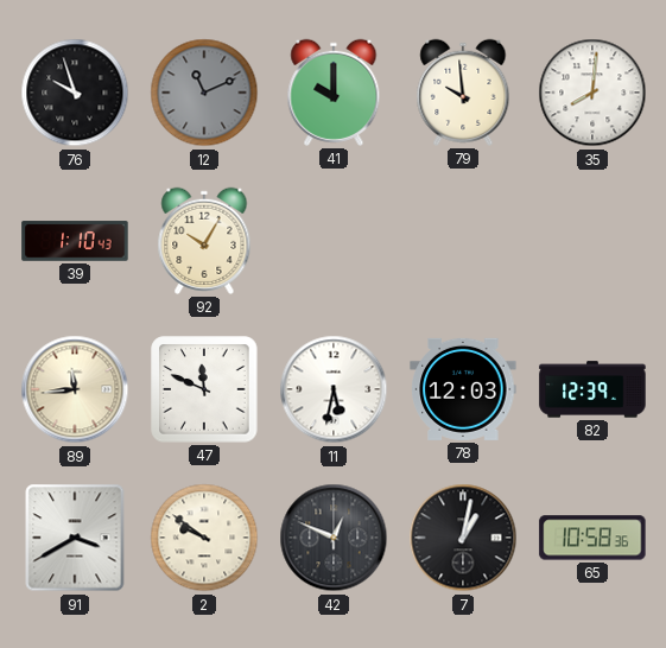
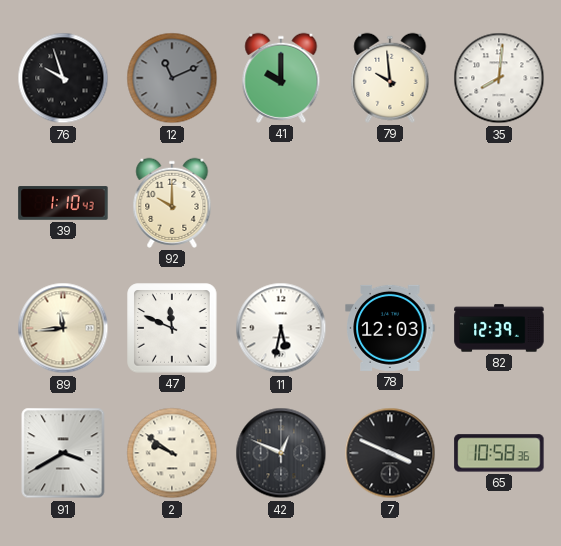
92: 10:05 -> 10:00 (172, 203)
7: 1:02 -> 3:49 (390, 453)
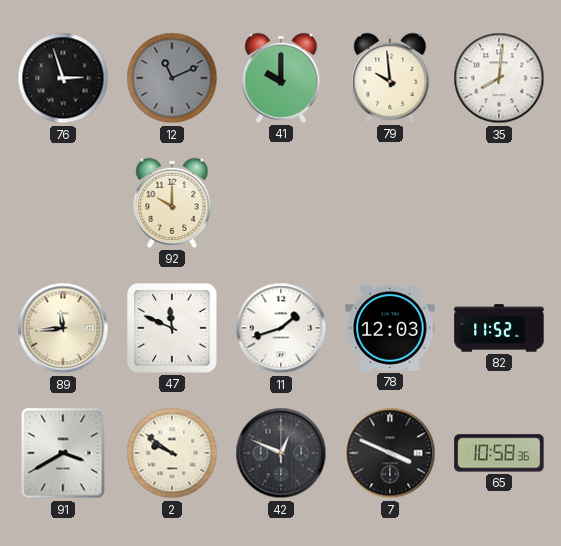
76: 9:57 -> 2:57 (63, 78)
39: 1:10 -> none (63, 203)
11: 5:32 -> 1:42 (281, 328)
82: 12:39 -> 11:52 (499, 328)
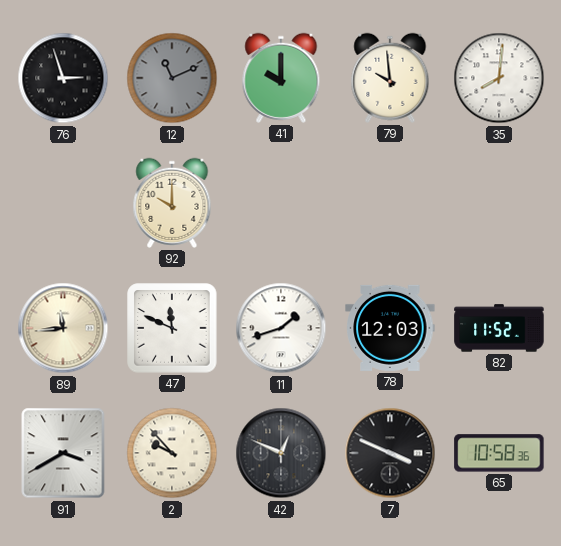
2: 9:51 -> 9:53 (172, 453)
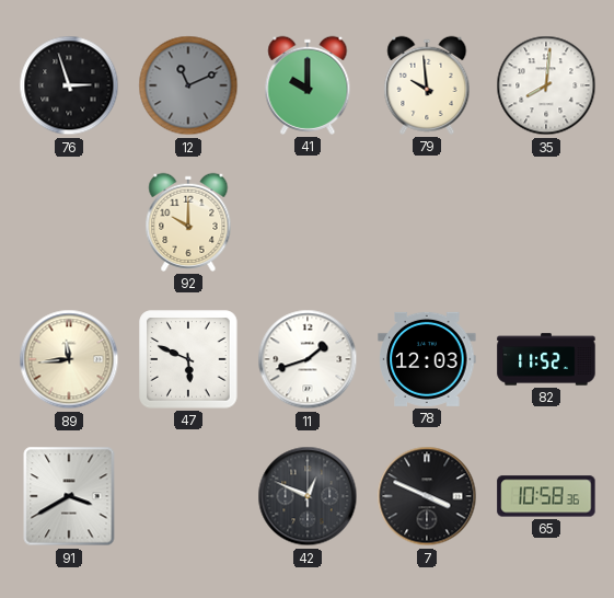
47: 11:49 -> 5:49 (188, 359)
2: 9:53 -> none (172, 453)
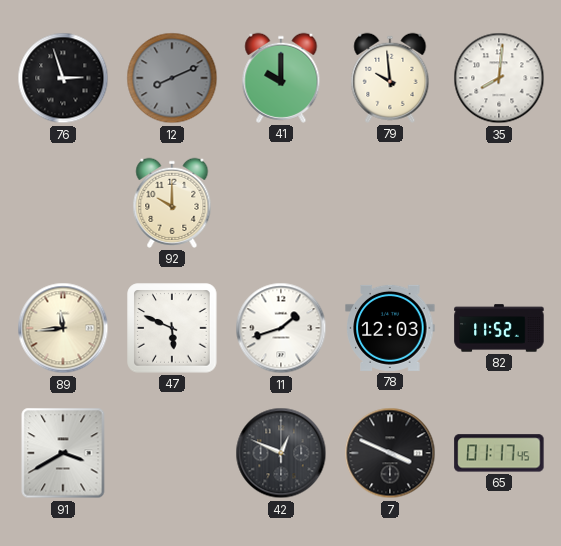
12: 11:11 -> 8:11 (172, 78)
65: 10:58 -> 01:17 (499, 453)
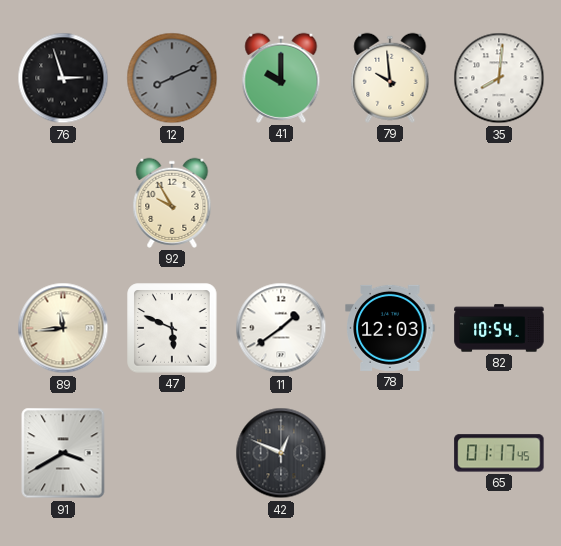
92: 10:00 -> 9:55 (172, 203)
11: 1:42 -> 1:39 (281, 328)
82: 11:52 -> 10:54 (499, 328)
7: 3:49 -> none (390, 453)
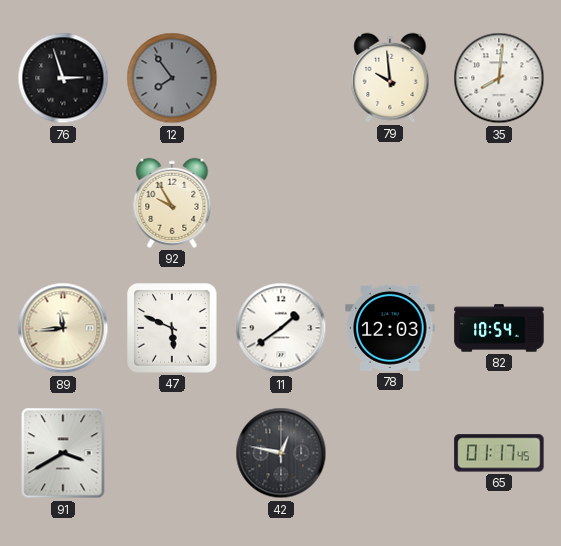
12: 8:11 -> 7:54 (172, 78)
41: 10:00 -> none (281, 78)
42: 12:49 -> 12:47 (281, 453)
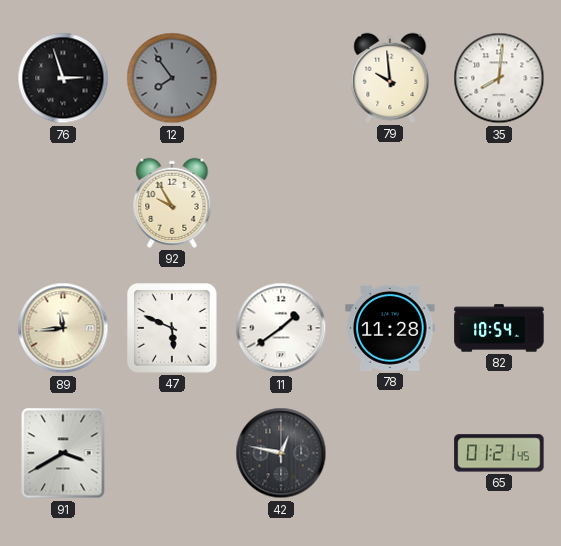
78: 12:03 -> 11:28 (390, 328)
65: 01:17 -> 01:21 (499, 453)
